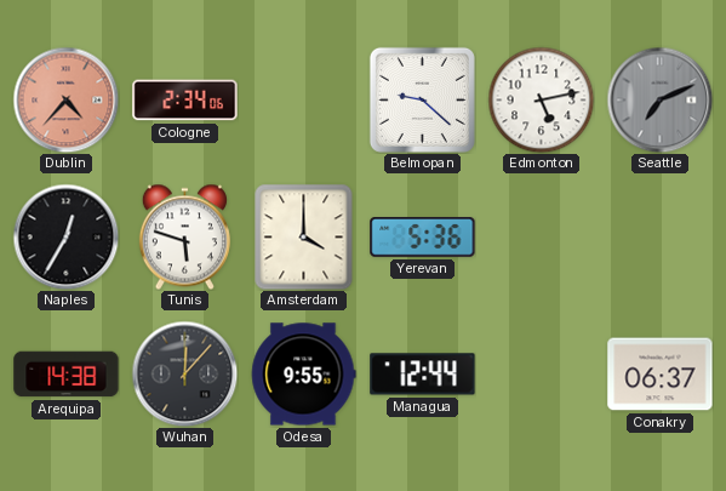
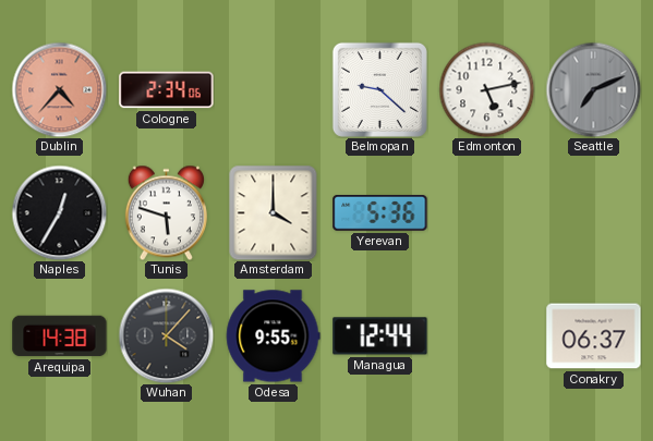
Wuhan: 12:07 -> 4:07 (166, 335)
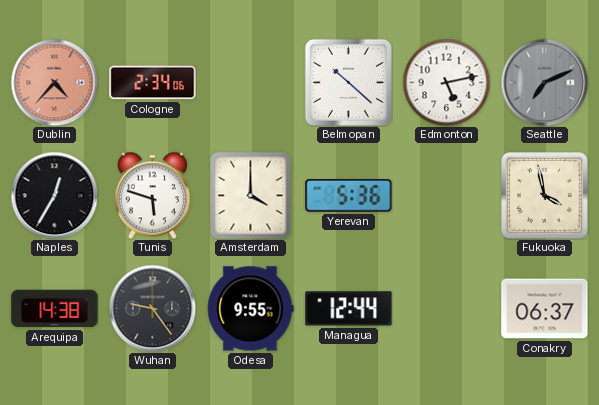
Belmopan: 9:22 -> 10:22 (348, 82)
Fukuoka: none -> 3:58 (545, 196)
Wuhan: 4:07 -> 9:24 (152, 308)
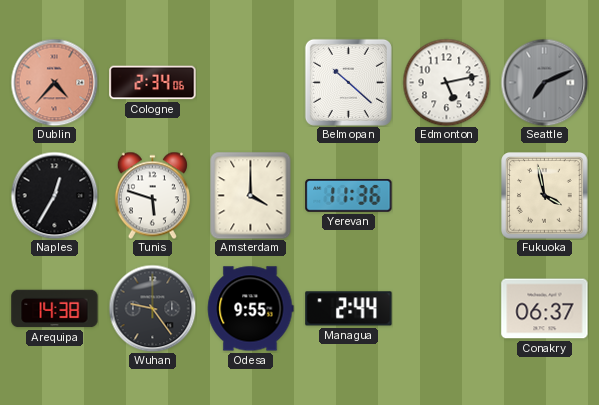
Yerevan: 5:36 -> 11:36 (349, 196)
Managua: 12:44 -> 2:44 (349, 309)
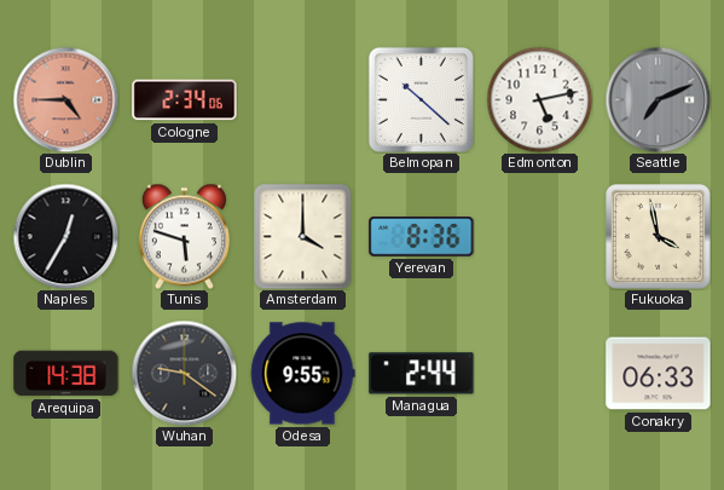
Dublin: 4:37 -> 4:45 (65, 99)
Yerevan: 11:36 -> 8:36 (422, 237)
Wuhan: 9:24 -> 9:21 (184, 373)
Conakry: 06:37 -> 06:33 (659, 374)
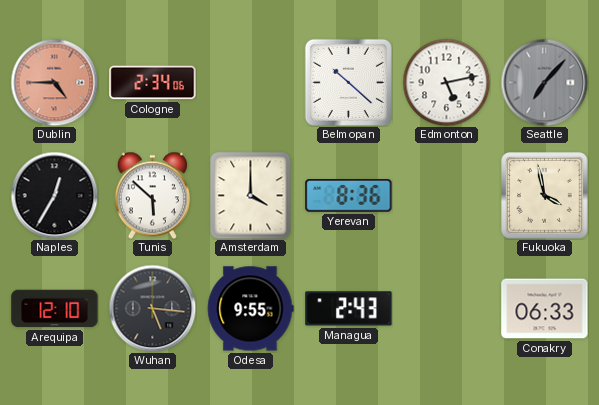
Seattle: 7:11 -> 7:07 (544, 82)
Tunis: 5:48 -> 5:52 (152, 195)
Arequipa: 14:38 -> 12:10 (55, 309)
Wuhan: 9:21 -> 5:16 (152, 308)
Managua: 2:44 -> 2:43 (349, 309)
